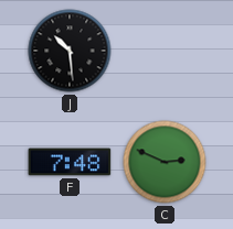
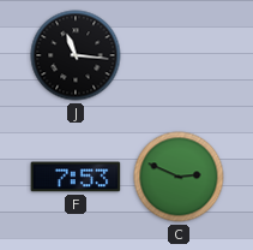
J: 10:29 -> 11:16 (76, 55)
F: 7:48 -> 7:53 (76, 177)
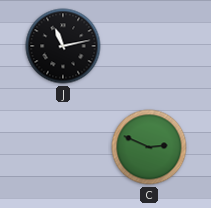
J: 11:16 -> 11:13 (63, 46)
F: 7:53 -> none (76, 177)
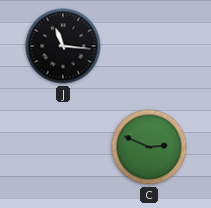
J: 11:13 -> 11:16 (63, 46)
